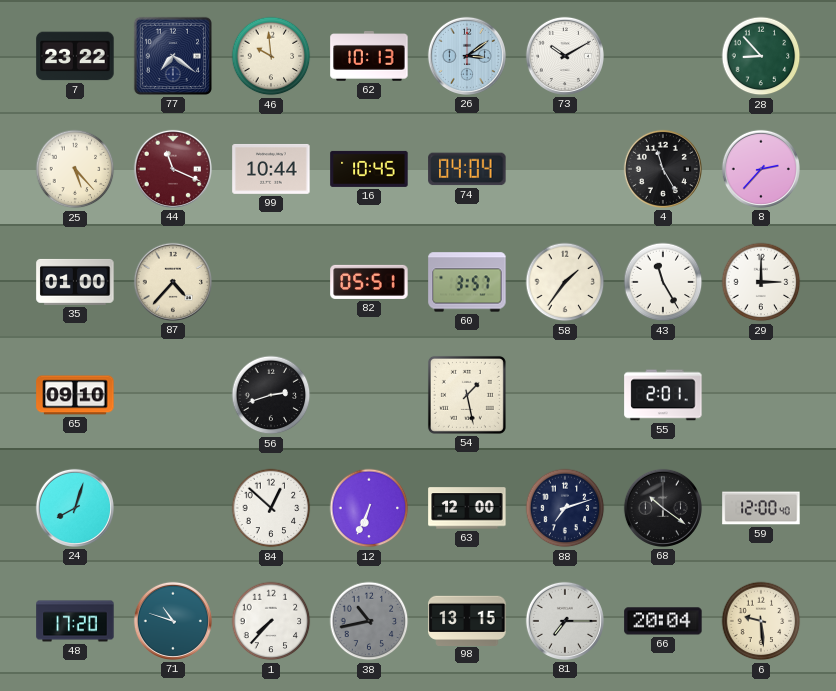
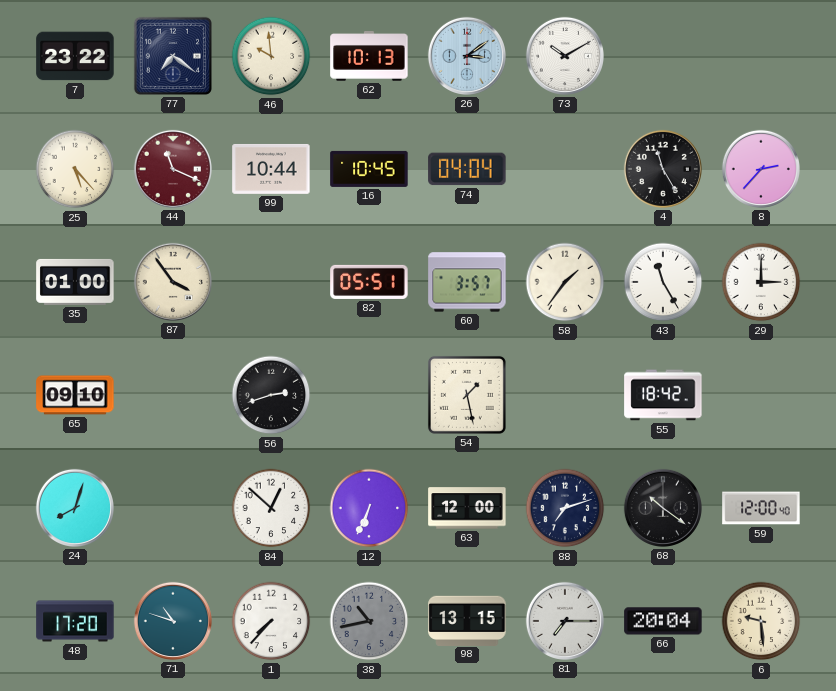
28: 8:53 -> none (761, 56)
87: 4:37 -> 3:54 (173, 282)
55: 2:01 -> 18:42 (663, 395)
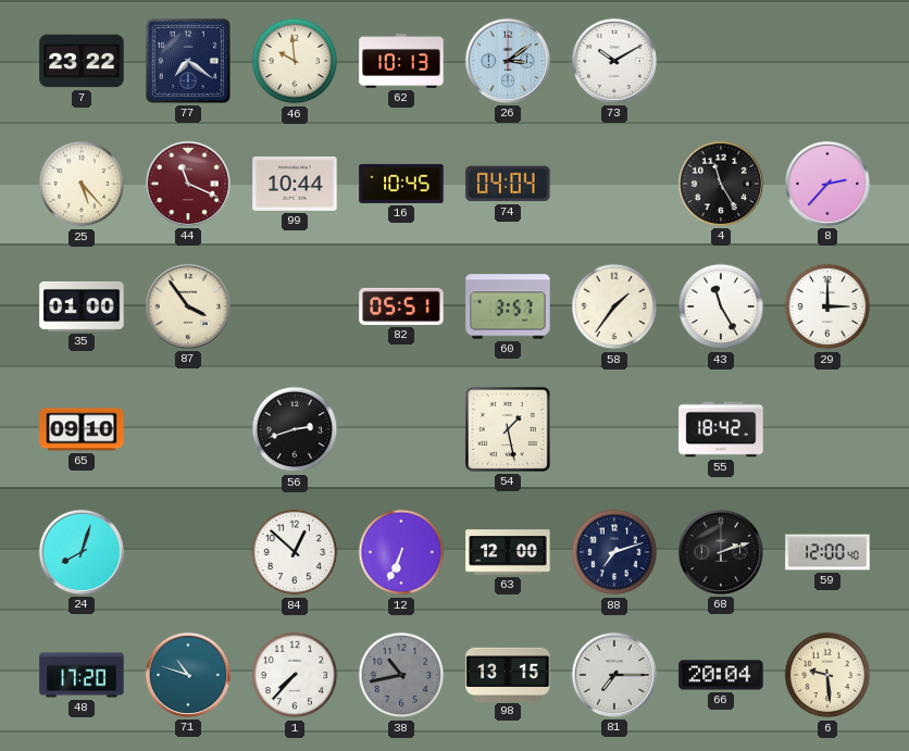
68: 10:21 -> 2:12 (721, 552)
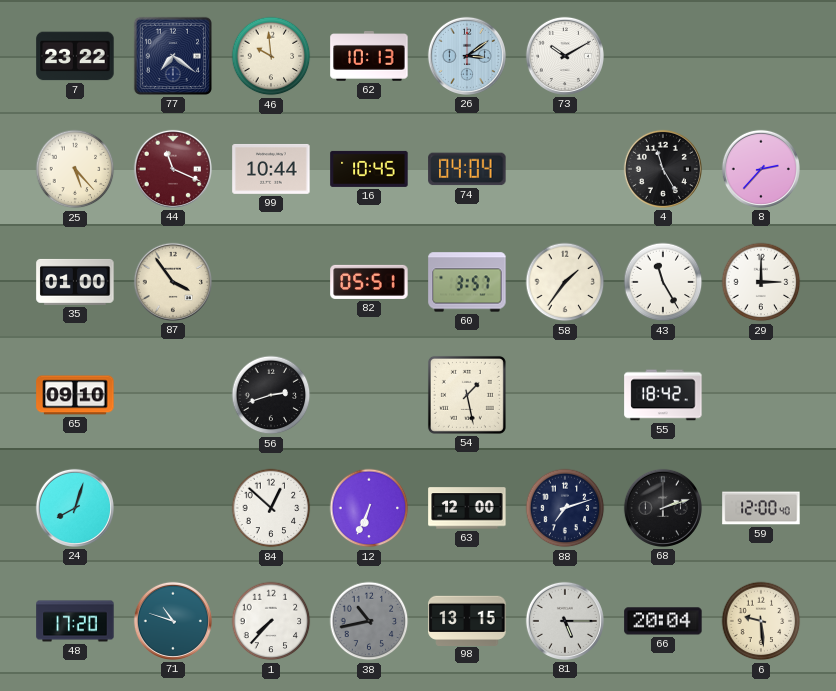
81: 7:15 -> 5:15 (565, 621)
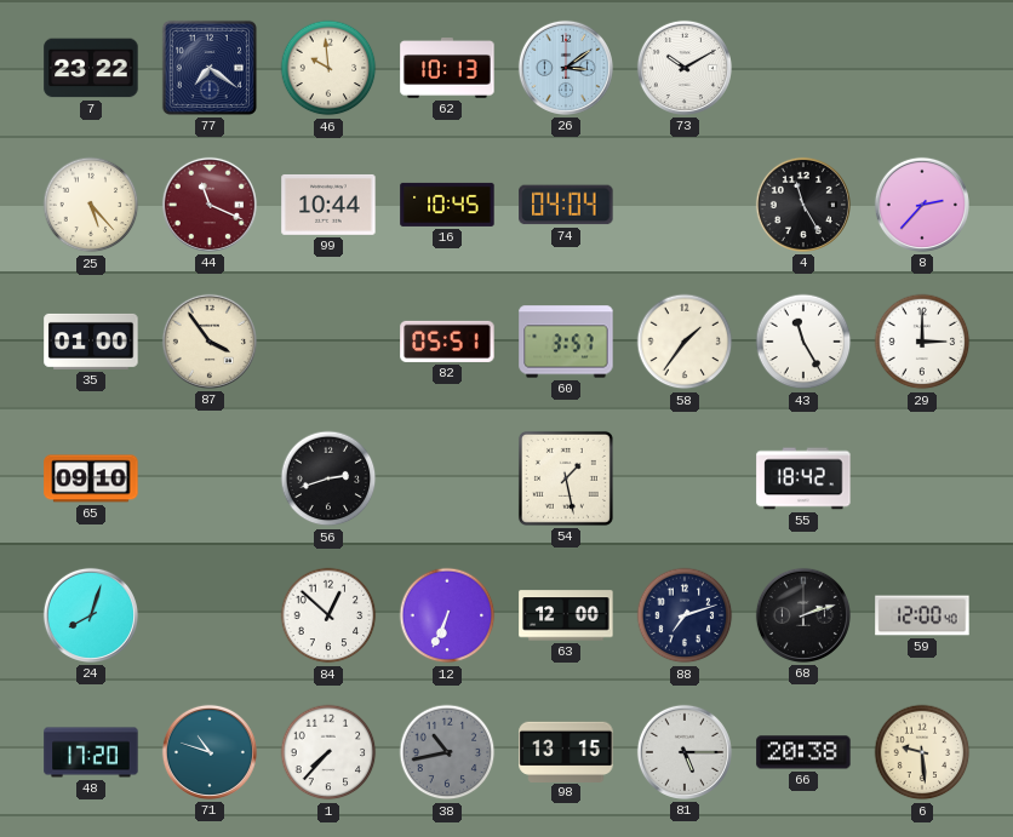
66: 20:04 -> 20:38 (803, 752)
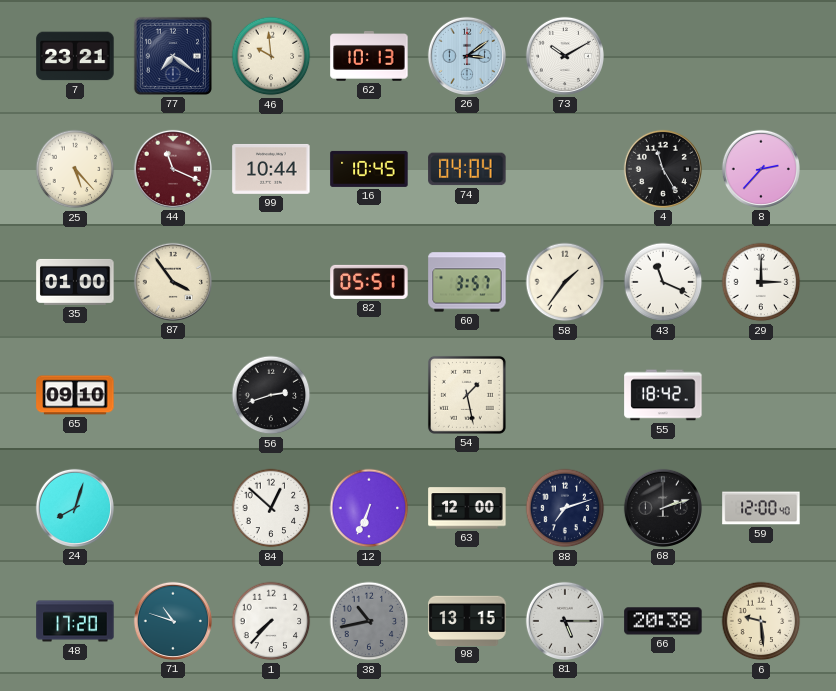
7: 23:22 -> 23:21 (75, 56)
43: 11:25 -> 11:19 (663, 282)
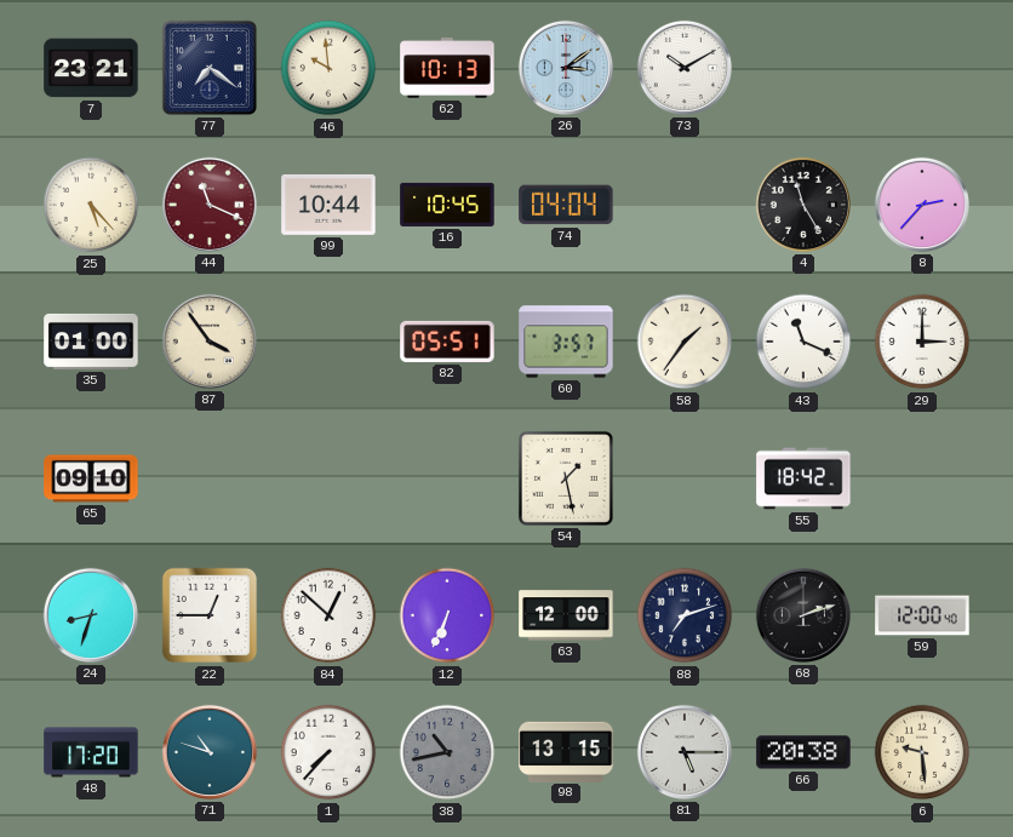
56: 2:42 -> none (271, 395)
24: 8:03 -> 8:33 (91, 615)
22: none -> 12:45 (210, 615)
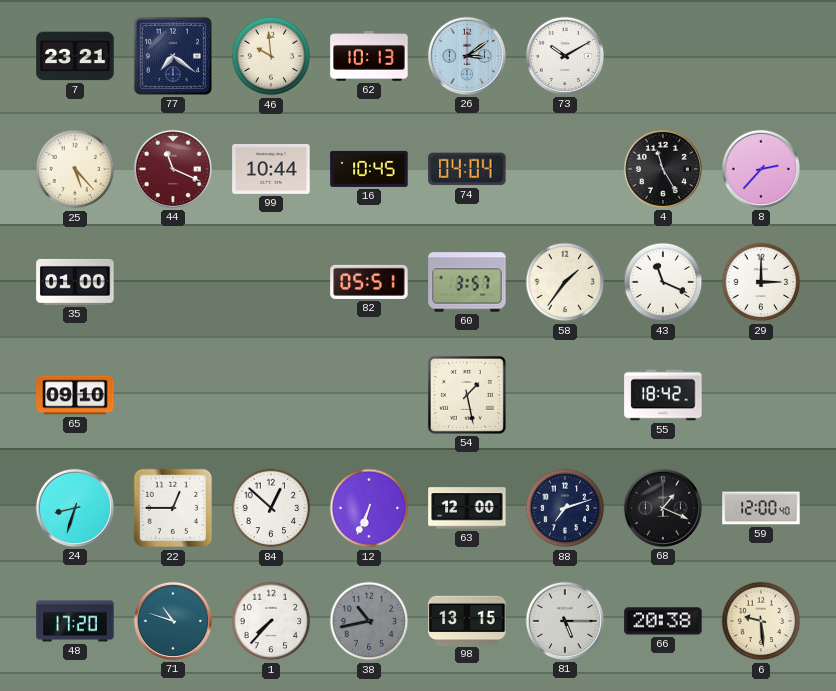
87: 3:54 -> none (210, 342)
68: 2:12 -> 1:19 (663, 508)
